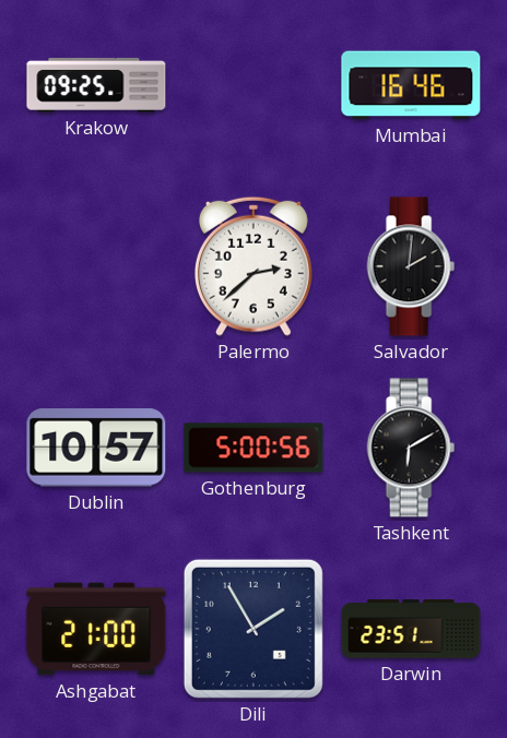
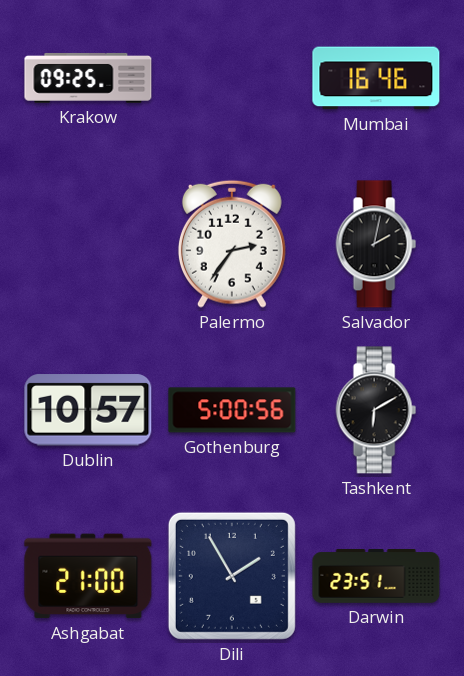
Palermo: 2:38 -> 2:36 (232, 244)
Salvador: 2:01 -> 2:02 (376, 244)
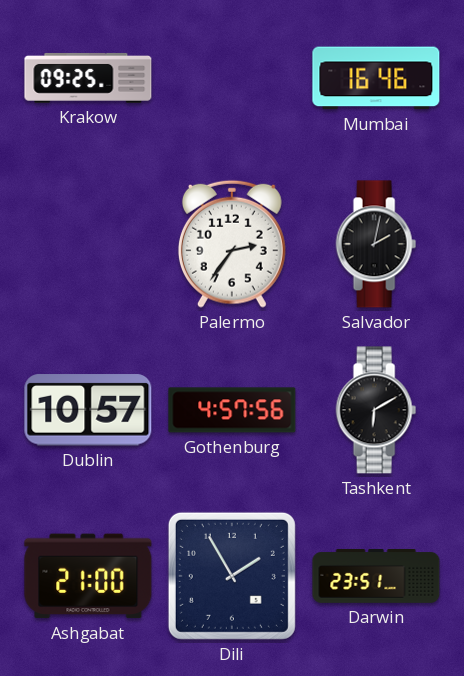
Gothenburg: 5:00 -> 4:57 (232, 410)
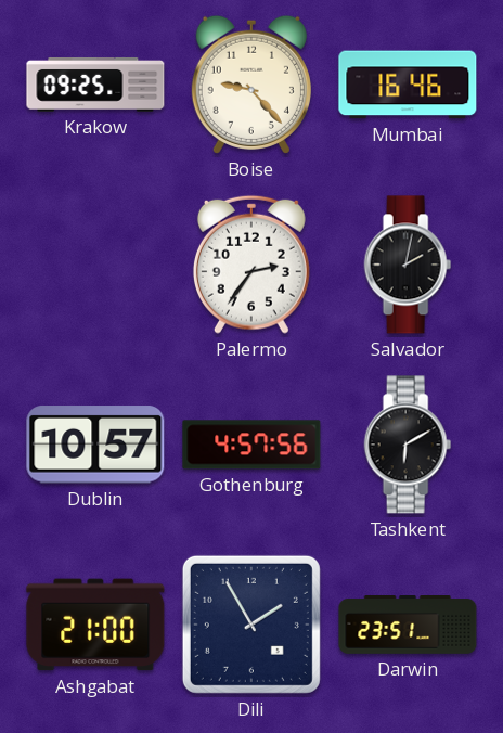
Boise: none -> 9:23 (251, 85)
